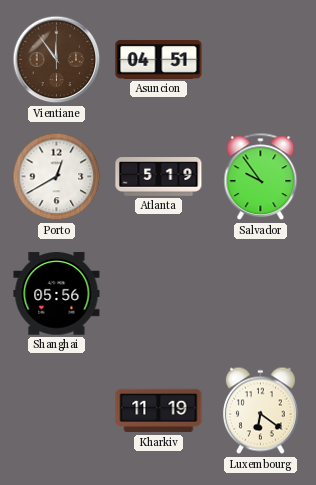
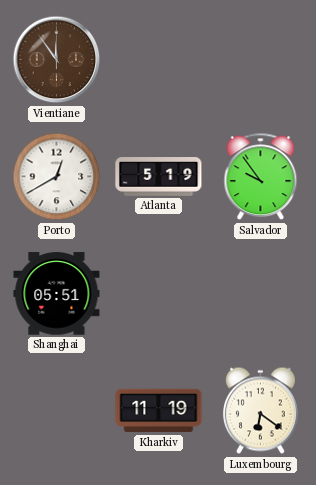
Asuncion: 04:51 -> none (159, 59)
Shanghai: 05:56 -> 05:51 (57, 294)
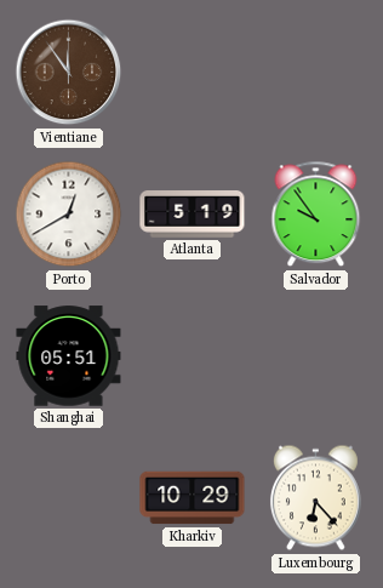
Kharkiv: 11:19 -> 10:29 (193, 498)
Luxembourg: 6:21 -> 6:23 (315, 498)
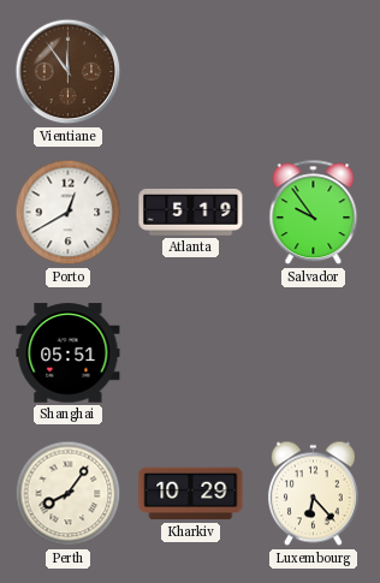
Perth: none -> 8:06 (69, 494)
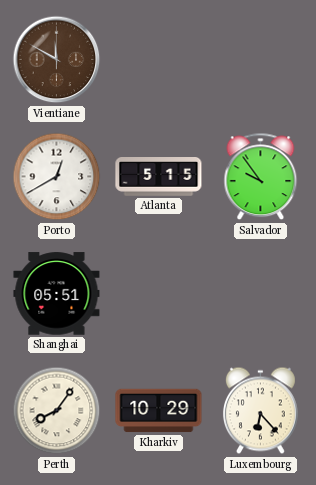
Vientiane: 11:54 -> 11:50 (57, 60)
Atlanta: 5:19 -> 5:15 (159, 177)
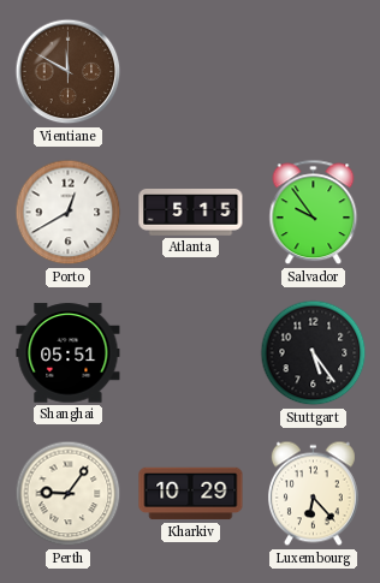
Stuttgart: none -> 5:24 (314, 353)
Perth: 8:06 -> 9:06 (69, 494)
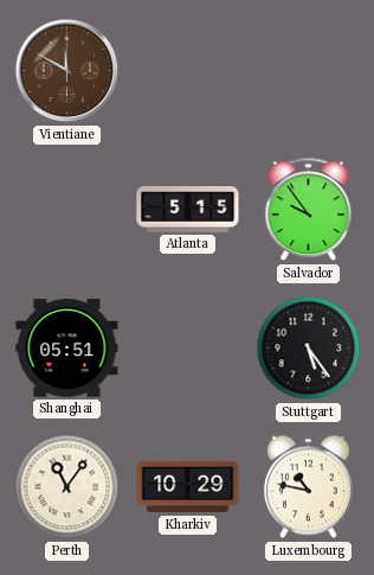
Porto: 12:40 -> none (69, 213)
Perth: 9:06 -> 11:06 (67, 487)
Luxembourg: 6:23 -> 10:47 (308, 487)
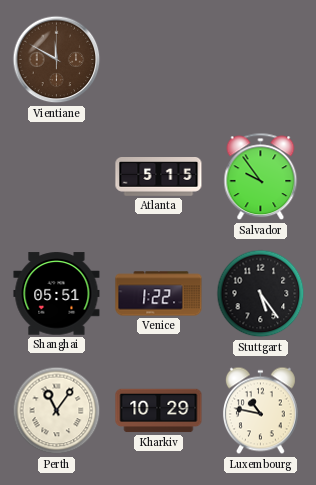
Venice: none -> 1:22 (159, 294)
